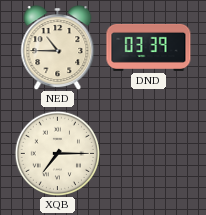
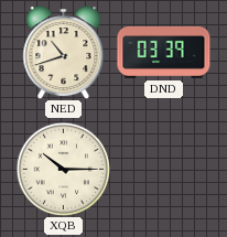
NED: 10:45 -> 10:42 (64, 53)
XQB: 7:15 -> 10:15 (63, 169)
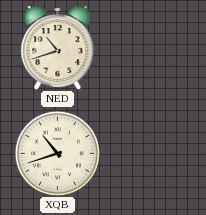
DND: 03:39 -> none (164, 52)
XQB: 10:15 -> 10:42 (57, 153)
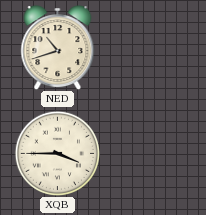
XQB: 10:42 -> 3:45 (57, 153)
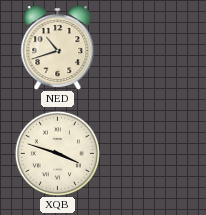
XQB: 3:45 -> 3:48 (57, 153)
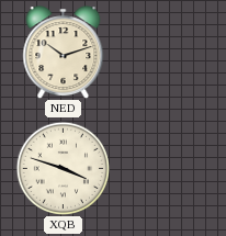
NED: 10:42 -> 10:12 (64, 53)
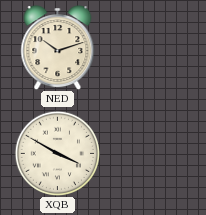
XQB: 3:48 -> 3:50 (57, 153)
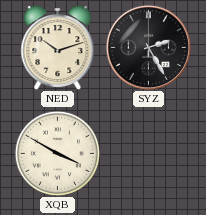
SYZ: none -> 2:25 (148, 47)
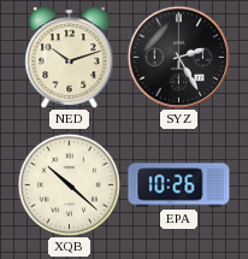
XQB: 3:50 -> 10:22 (69, 184)
EPA: none -> 10:26 (179, 186)
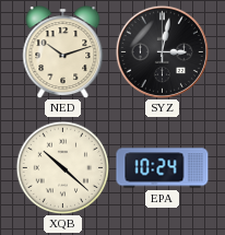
SYZ: 2:25 -> 3:02 (162, 51)
EPA: 10:26 -> 10:24 (163, 168)
